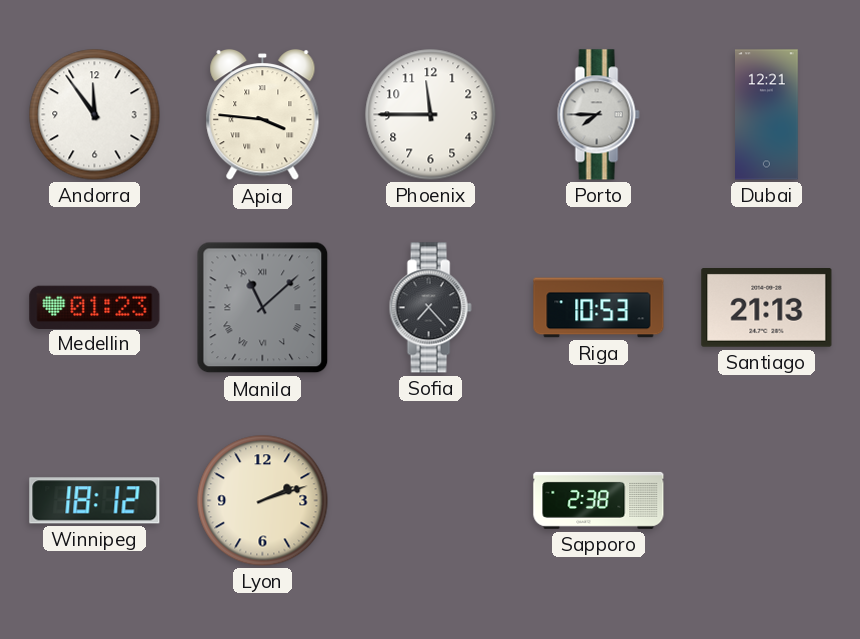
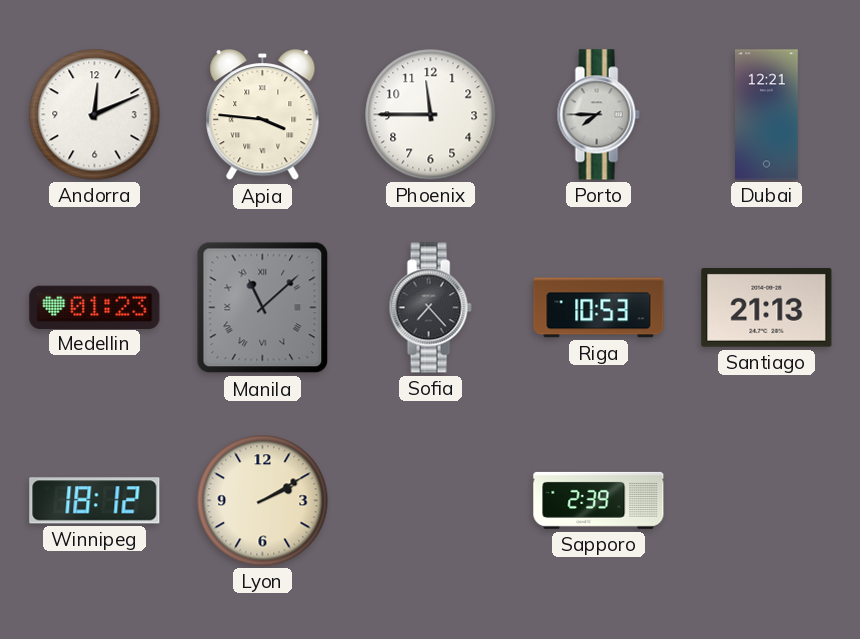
Andorra: 11:54 -> 12:11 (95, 115)
Lyon: 2:12 -> 2:10 (263, 501)
Sapporo: 2:38 -> 2:39 (599, 500)
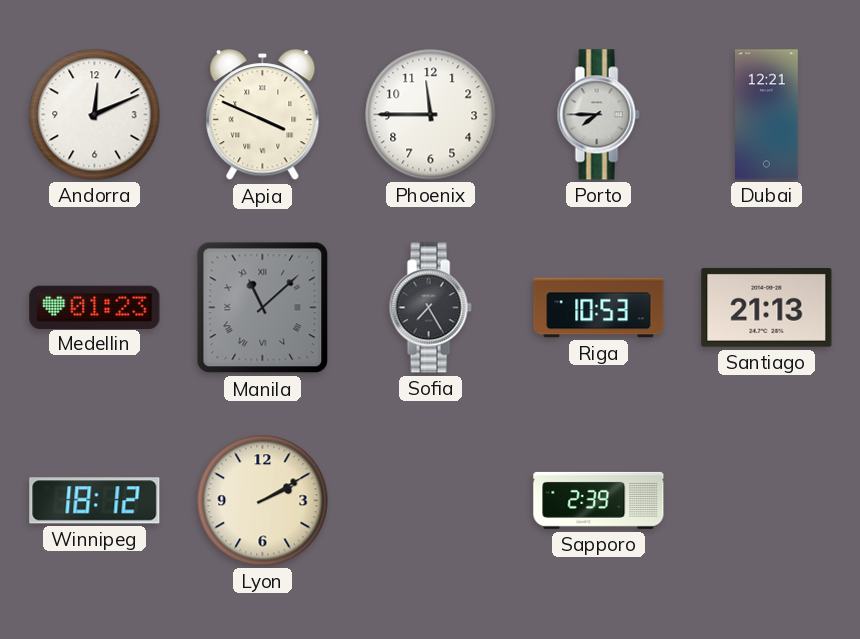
Apia: 3:46 -> 3:49 (263, 116)
Sofia: 7:23 -> 7:25 (430, 308)
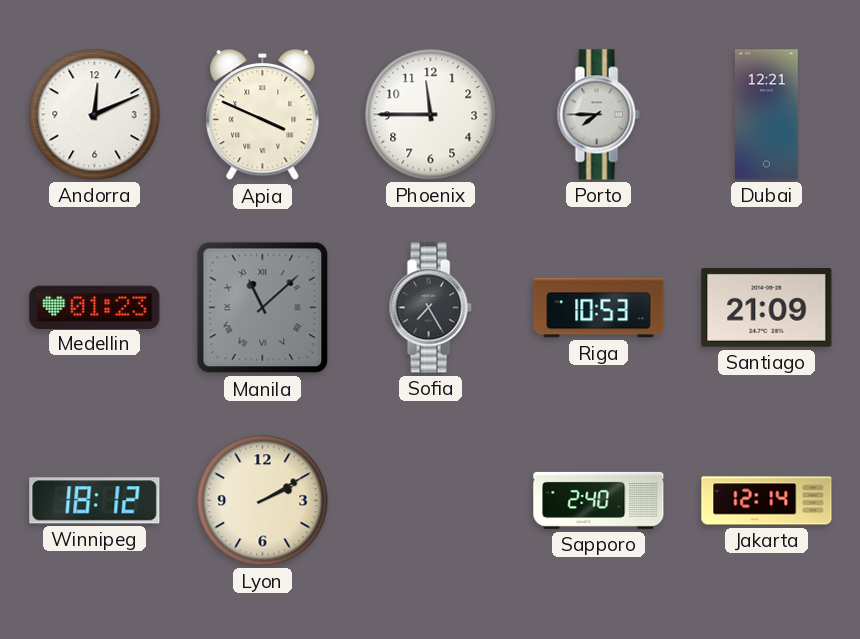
Santiago: 21:13 -> 21:09 (767, 308)
Sapporo: 2:39 -> 2:40 (599, 500)
Jakarta: none -> 12:14 (767, 501)
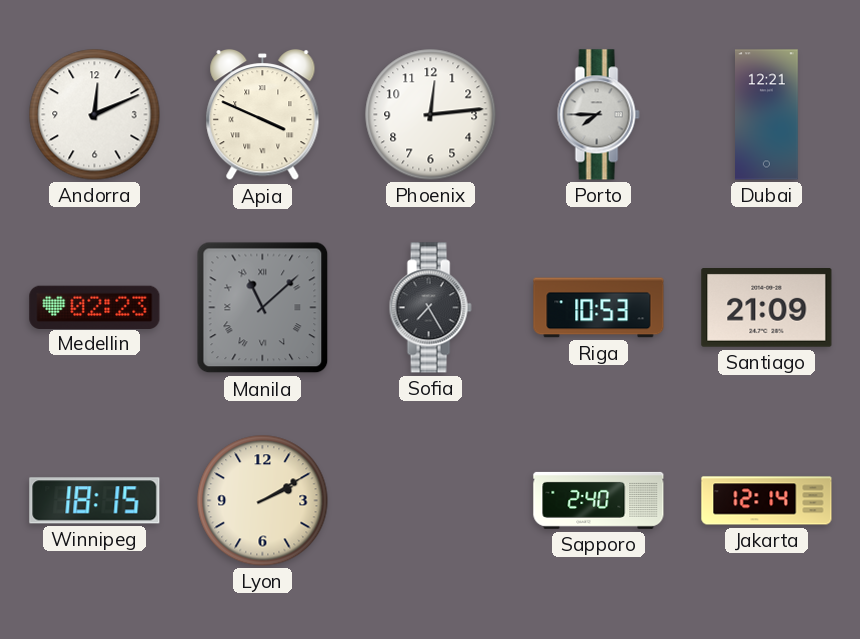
Phoenix: 11:45 -> 12:14 (431, 115)
Medellin: 01:23 -> 02:23 (95, 307)
Winnipeg: 18:12 -> 18:15 (95, 501)
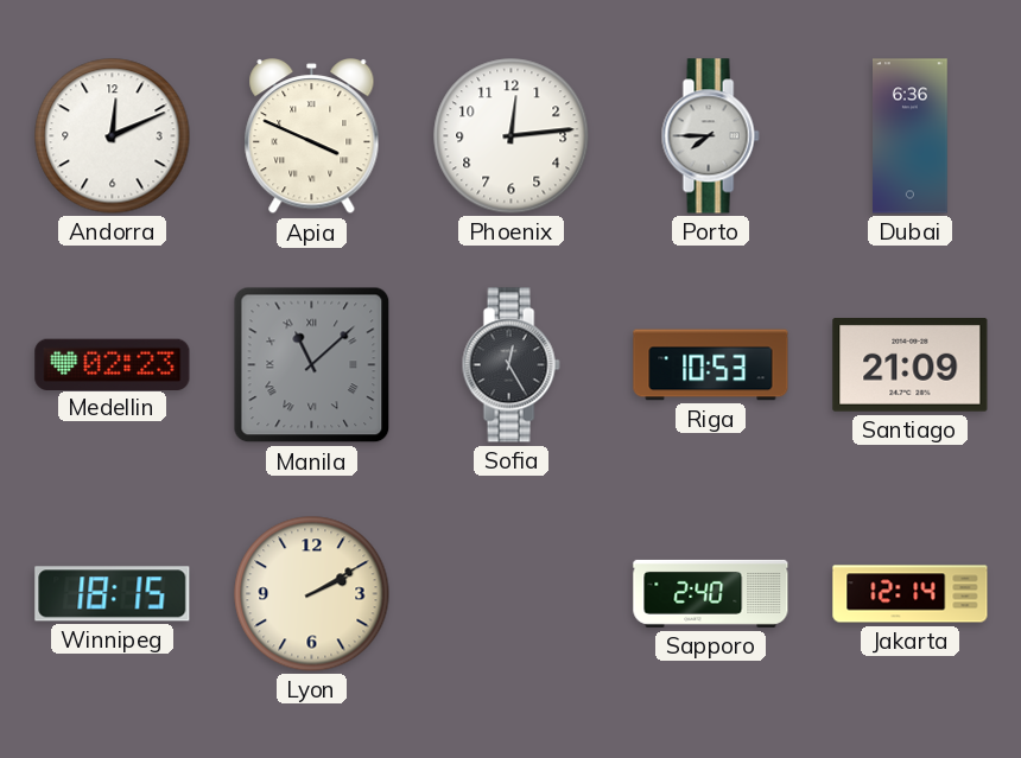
Dubai: 12:21 -> 6:36 (911, 136)
Sofia: 7:25 -> 12:25 (510, 365)
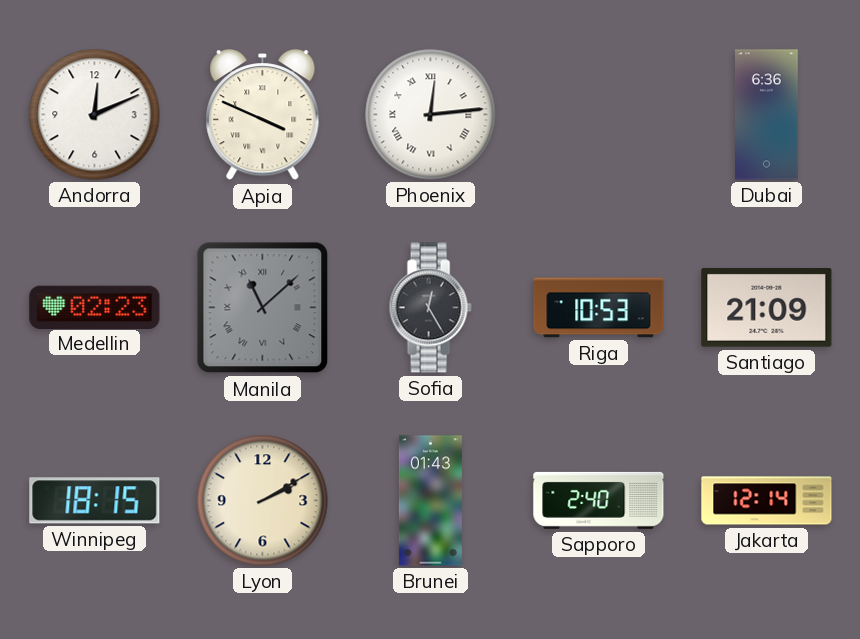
Phoenix numerals: Arabic -> Roman (431, 115)
Porto: 7:45 -> none (710, 136)
Brunei: none -> 01:43 (430, 501)
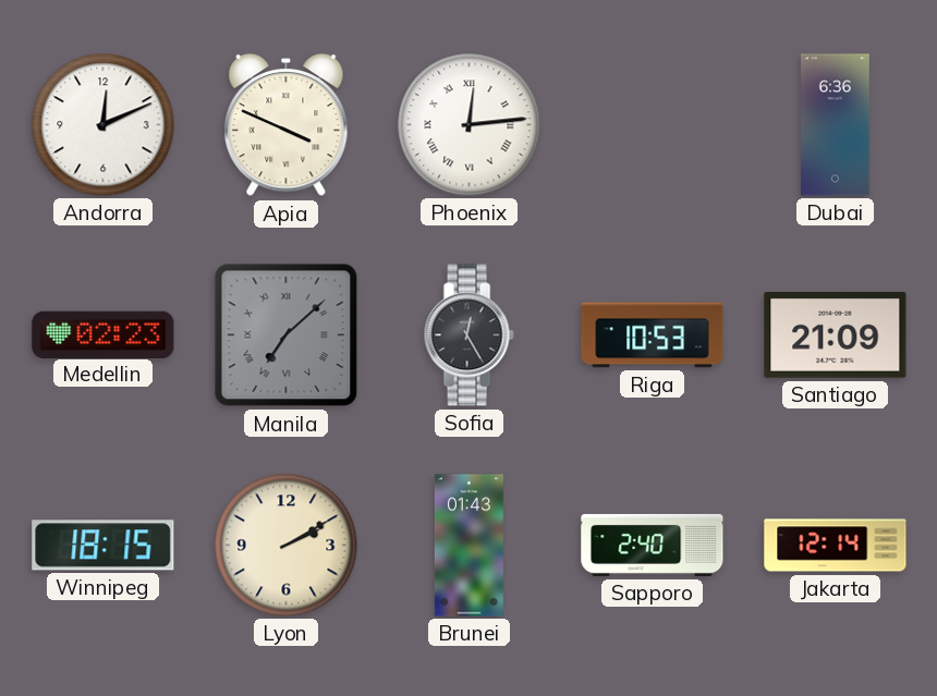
Manila: 11:08 -> 7:08 (287, 335)
